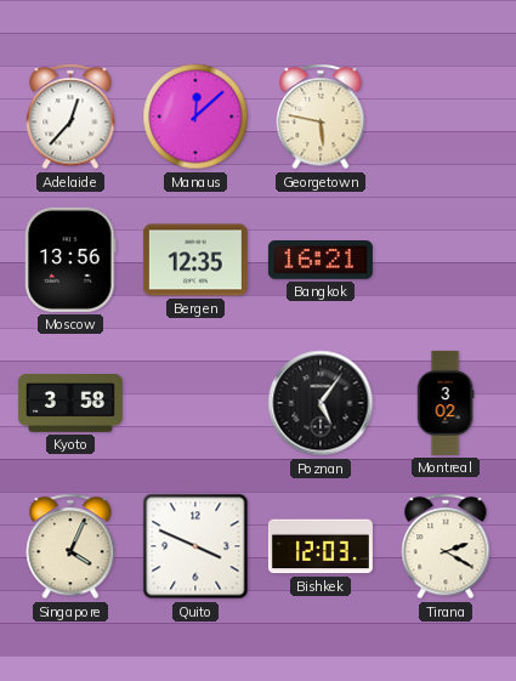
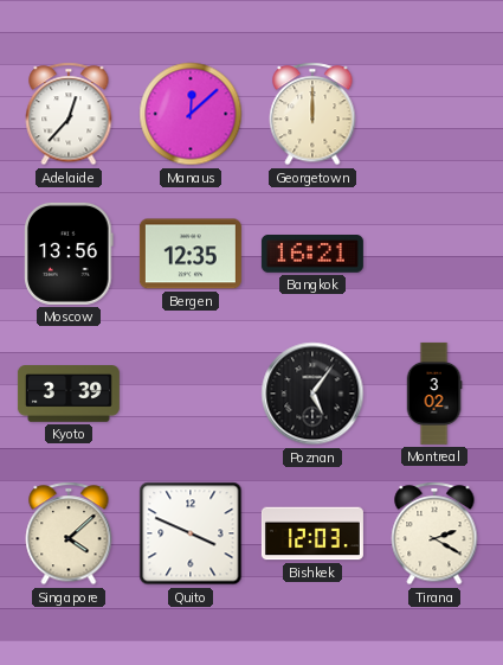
Georgetown: 5:47 -> 12:00 (312, 114)
Kyoto: 3:58 -> 3:39 (69, 394)
Singapore: 4:04 -> 4:08 (69, 533)
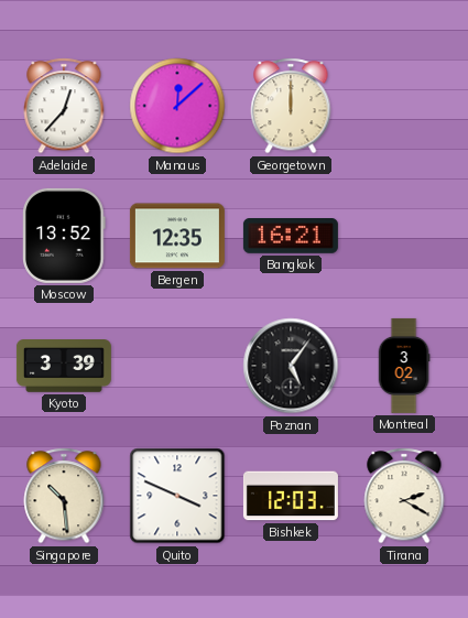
Moscow: 13:56 -> 13:52 (64, 236)
Singapore: 4:08 -> 10:29 (64, 496)
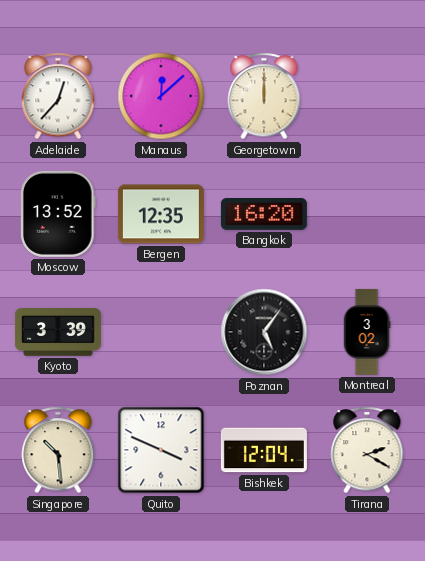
Bangkok: 16:21 -> 16:20 (264, 215)
Bishkek: 12:03 -> 12:04 (264, 450)
